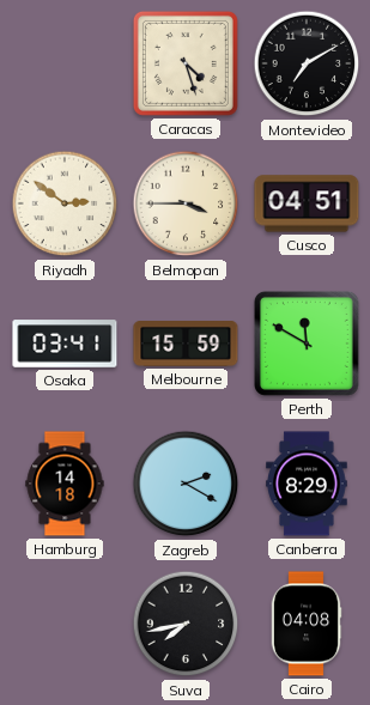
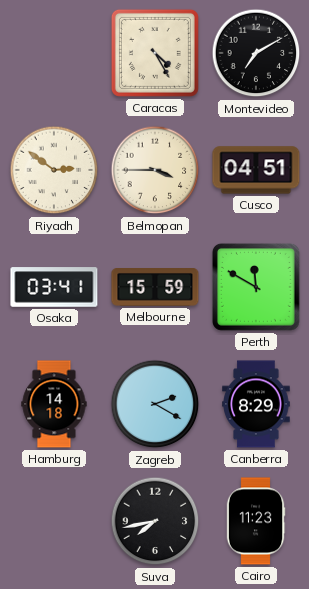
Caracas: 4:27 -> 4:25 (155, 53)
Cairo: 04:08 -> 11:23 (256, 521)
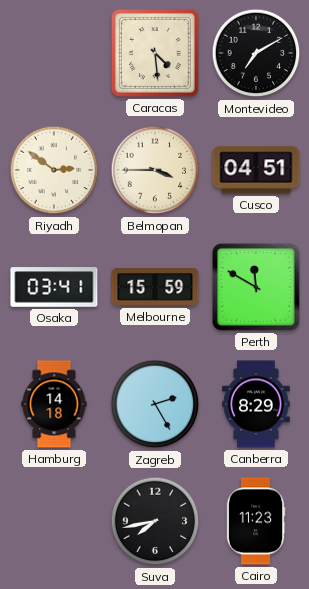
Caracas: 4:25 -> 4:29 (155, 53)
Zagreb: 2:20 -> 2:25 (155, 404)
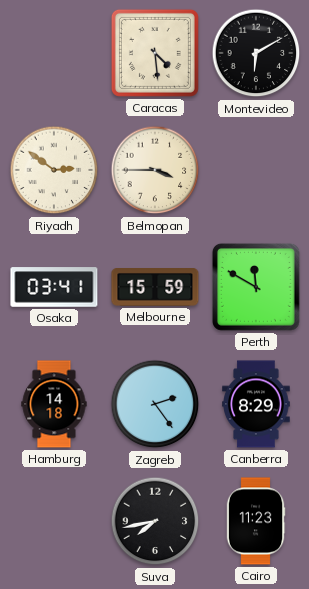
Montevideo: 7:10 -> 6:10 (256, 53)
Cusco: 04:51 -> none (256, 170)
Zagreb: 2:25 -> 2:24 (155, 404)
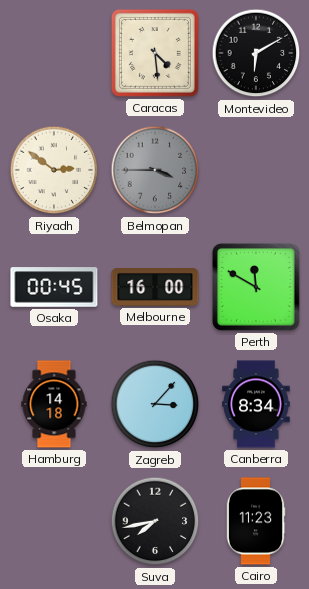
Belmopan dial: cream -> grey (155, 170)
Osaka: 03:41 -> 00:45 (54, 287)
Melbourne: 15:59 -> 16:00 (155, 288)
Zagreb: 2:24 -> 3:07 (155, 404)
Canberra: 8:29 -> 8:34 (256, 404)
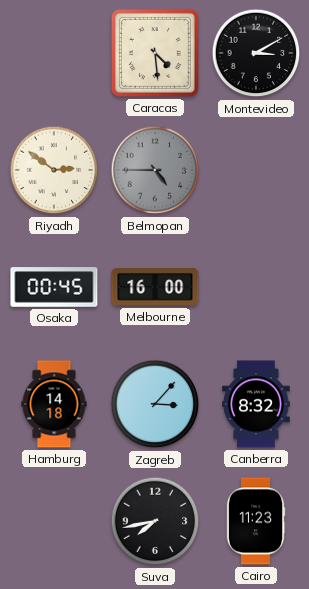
Montevideo: 6:10 -> 3:10 (256, 53)
Belmopan: 3:45 -> 4:45 (155, 170)
Perth: 11:50 -> none (256, 287)
Canberra: 8:34 -> 8:32 (256, 404)
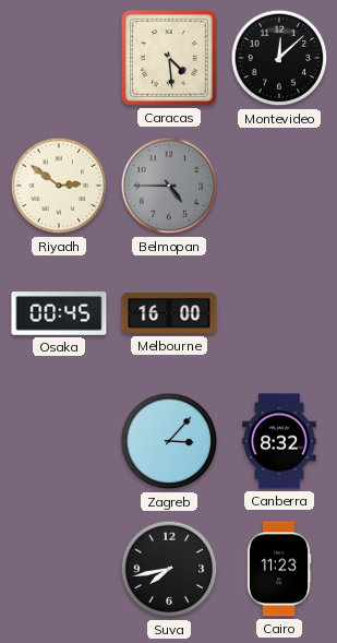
Montevideo: 3:10 -> 12:08 (279, 58)
Hamburg: 14:18 -> none (54, 404)
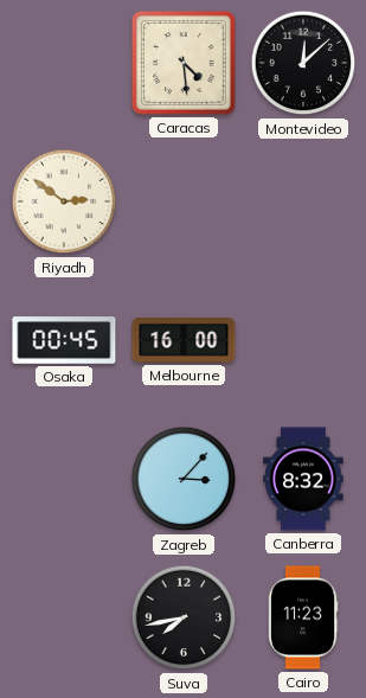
Belmopan: 4:45 -> none (169, 186)
